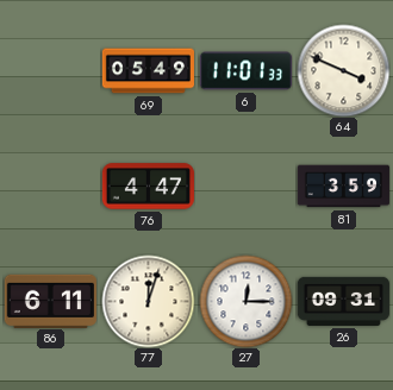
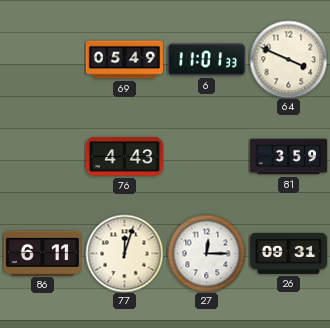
76: 4:47 -> 4:43 (124, 157)
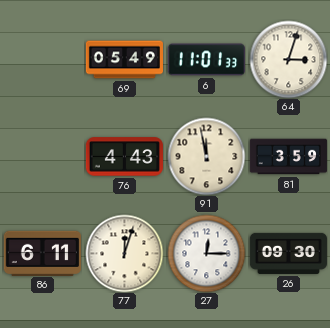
64: 3:49 -> 3:03 (288, 59)
91: none -> 11:58 (206, 156)
26: 09:31 -> 09:30 (288, 253)
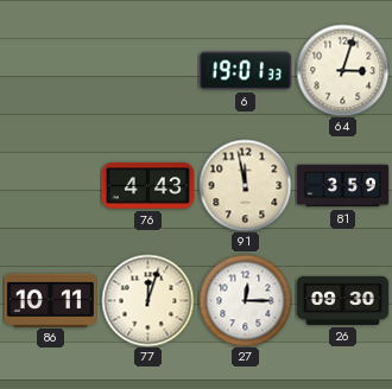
69: 05:49 -> none (124, 60)
6: 11:01 -> 19:01 (245, 71)
86: 6:11 -> 10:11 (50, 300)
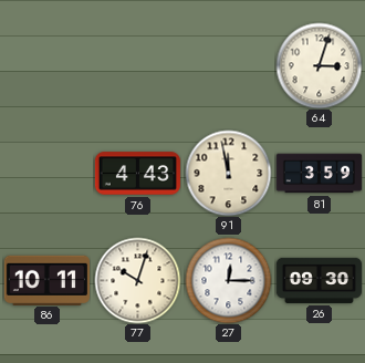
6: 19:01 -> none (245, 71)
77: 12:03 -> 10:03 (137, 280)
